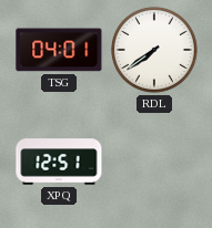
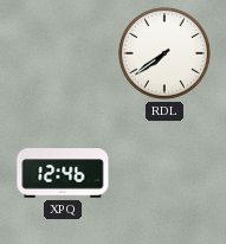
TSG: 04:01 -> none (59, 50)
XPQ: 12:51 -> 12:46 (63, 173)
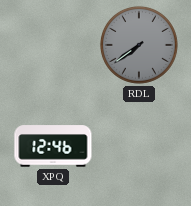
RDL dial: white -> grey (139, 45)
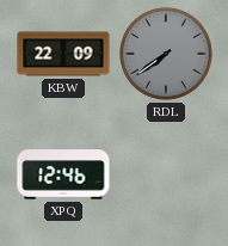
KBW: none -> 22:09 (63, 54)
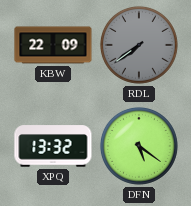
XPQ: 12:46 -> 13:32 (53, 146)
DFN: none -> 5:21 (139, 146)
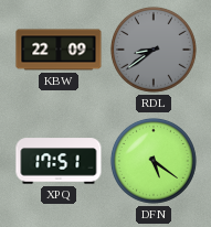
RDL: 7:39 -> 8:39 (154, 50)
XPQ: 13:32 -> 17:51 (59, 161)
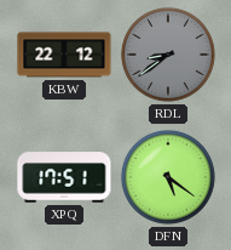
KBW: 22:09 -> 22:12 (64, 55)
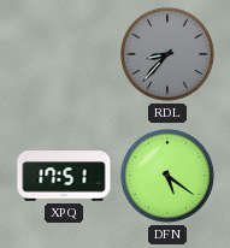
KBW: 22:12 -> none (64, 55)
RDL: 8:39 -> 8:37 (167, 54)
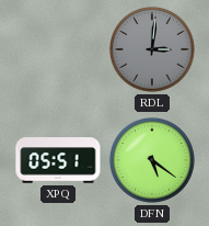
RDL: 8:37 -> 3:01 (152, 49)
XPQ: 17:51 -> 05:51 (58, 160)
